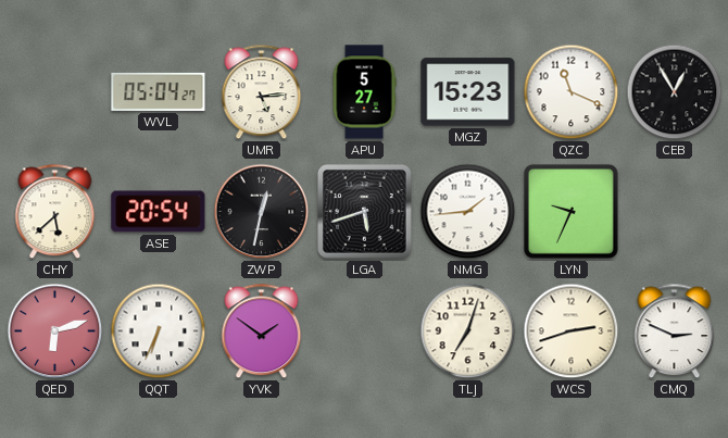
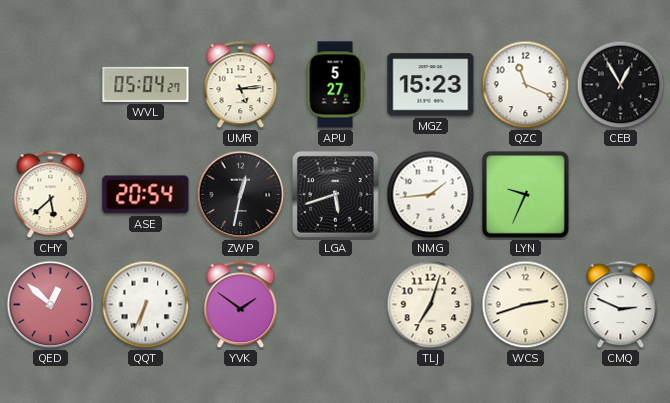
QED: 6:12 -> 12:52 (51, 305)
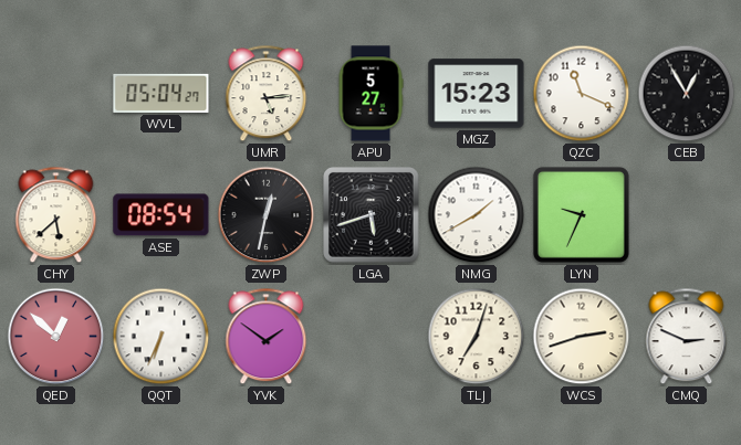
ASE: 20:54 -> 08:54 (161, 215)
NMG: 1:44 -> 1:40 (477, 215)
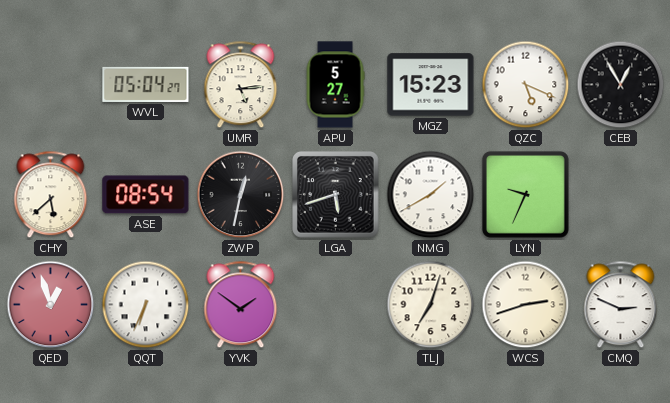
QZC: 11:19 -> 5:19 (526, 85)
QED: 12:52 -> 12:57 (51, 305)
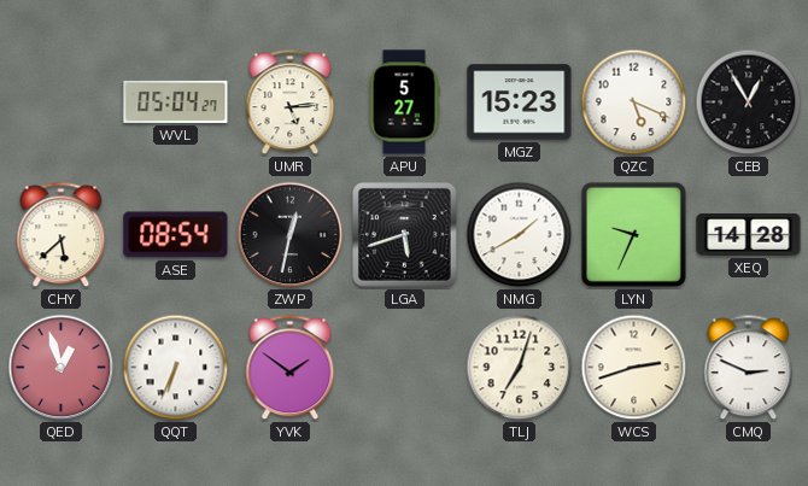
XEQ: none -> 14:28 (749, 235)
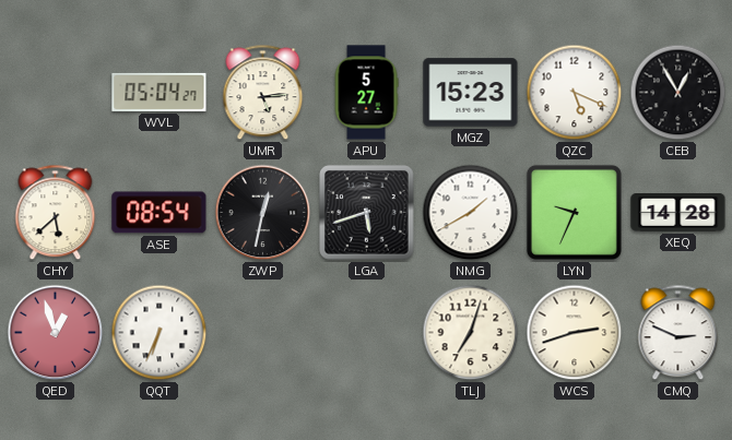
YVK: 1:51 -> none (291, 368)
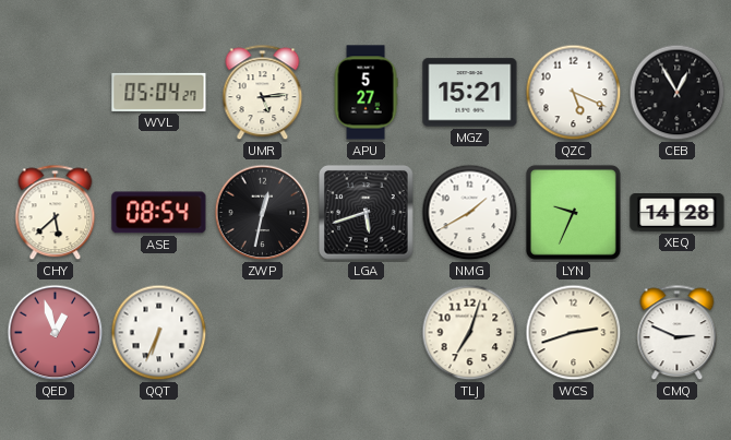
MGZ: 15:23 -> 15:21 (470, 93)
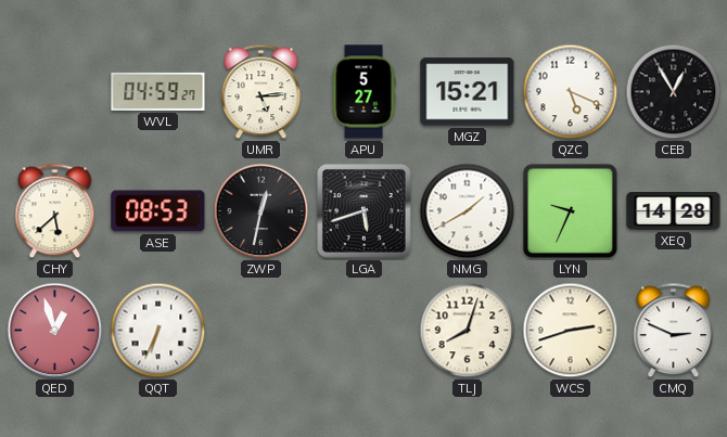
WVL: 05:04 -> 04:59 (158, 91)
ASE: 08:54 -> 08:53 (158, 211)
TLJ: 7:03 -> 8:03 (468, 331)
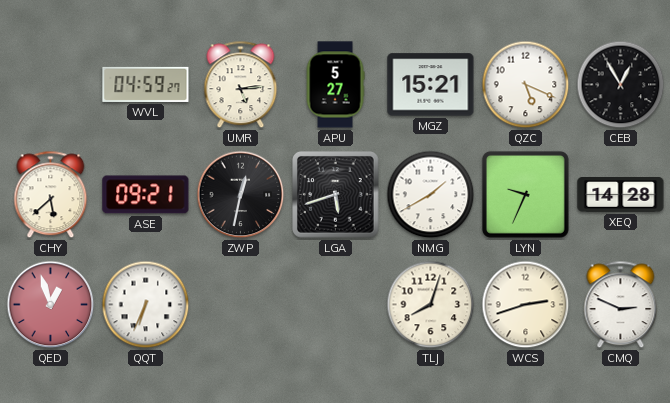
ASE: 08:53 -> 09:21 (146, 195)
